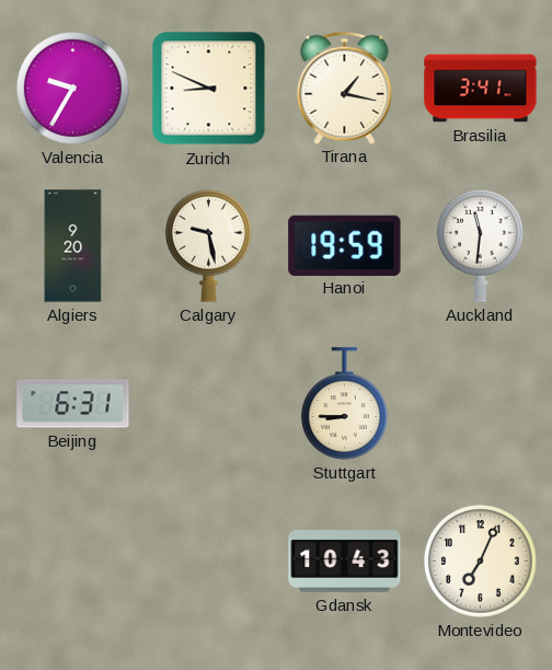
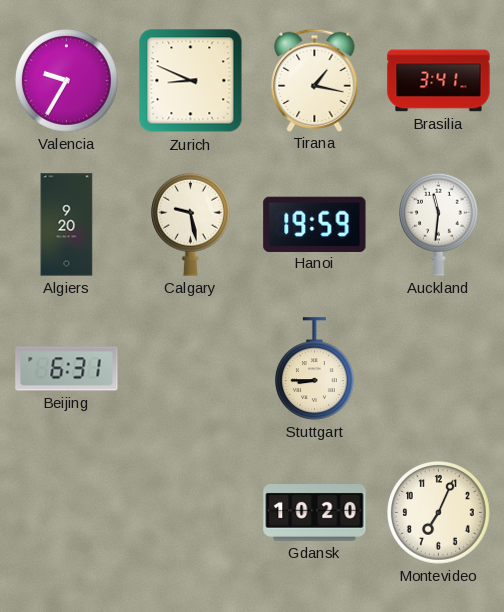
Gdansk: 10:43 -> 10:20 (315, 513)
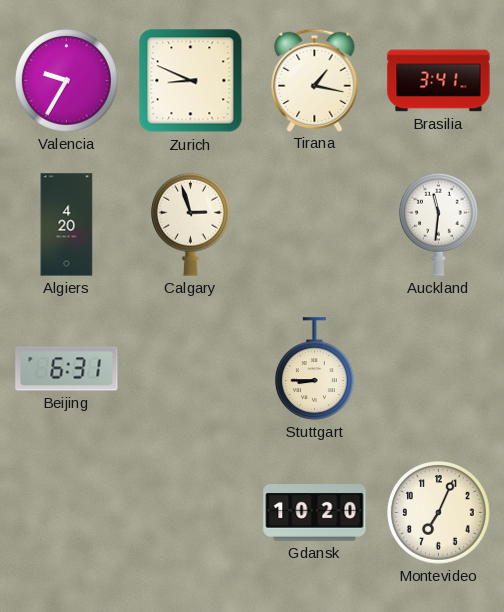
Algiers: 9:20 -> 4:20 (67, 225)
Calgary: 9:28 -> 2:57 (191, 224)
Hanoi: 19:59 -> none (315, 224)
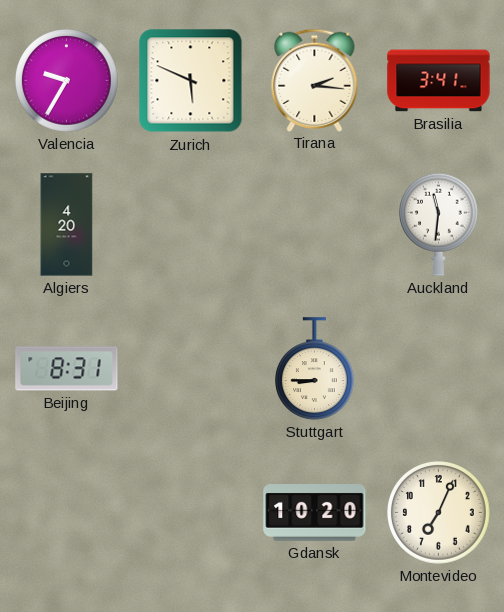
Zurich: 8:49 -> 5:49 (191, 81)
Tirana: 1:17 -> 2:16 (315, 80)
Calgary: 2:57 -> none (191, 224)
Beijing: 6:31 -> 8:31 (67, 369)
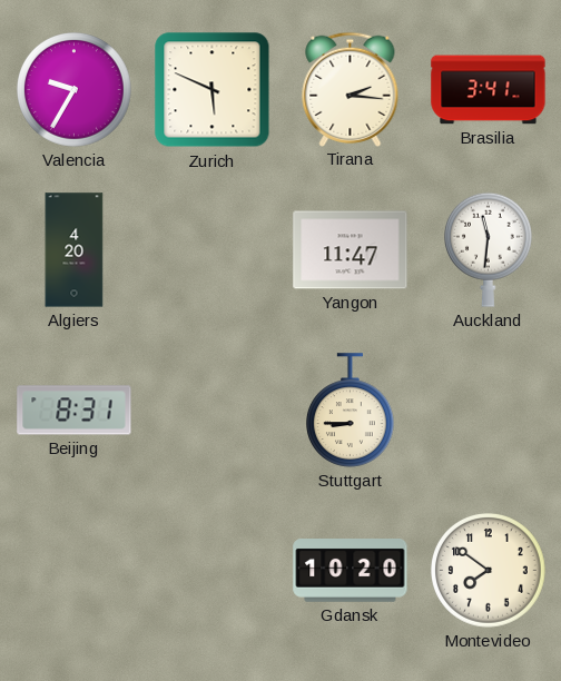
Yangon: none -> 11:47 (351, 250)
Montevideo: 7:04 -> 7:51 (489, 571)
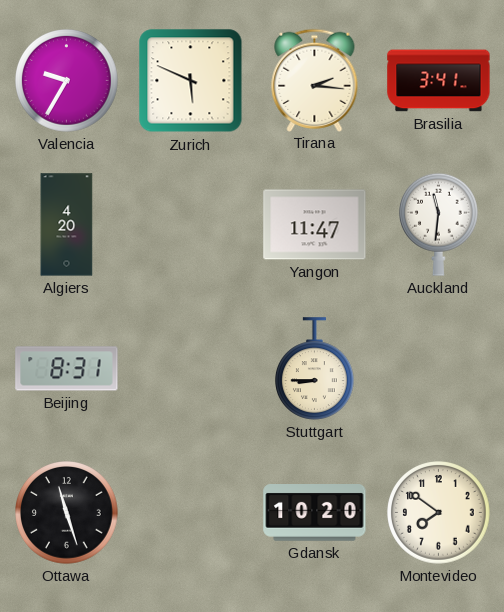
Ottawa: none -> 11:27 (67, 513)
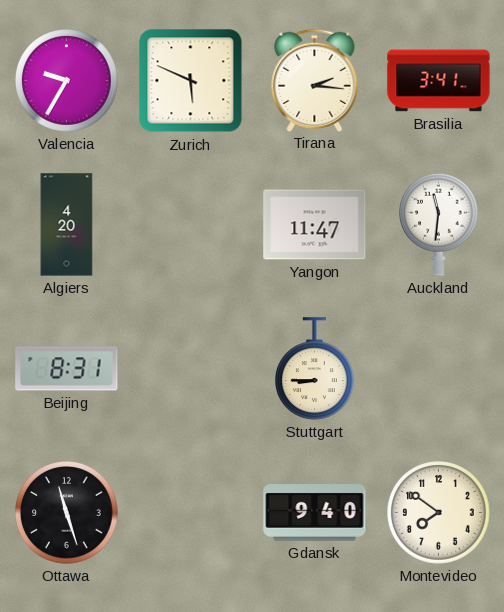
Gdansk: 10:20 -> 9:40 (315, 513)
